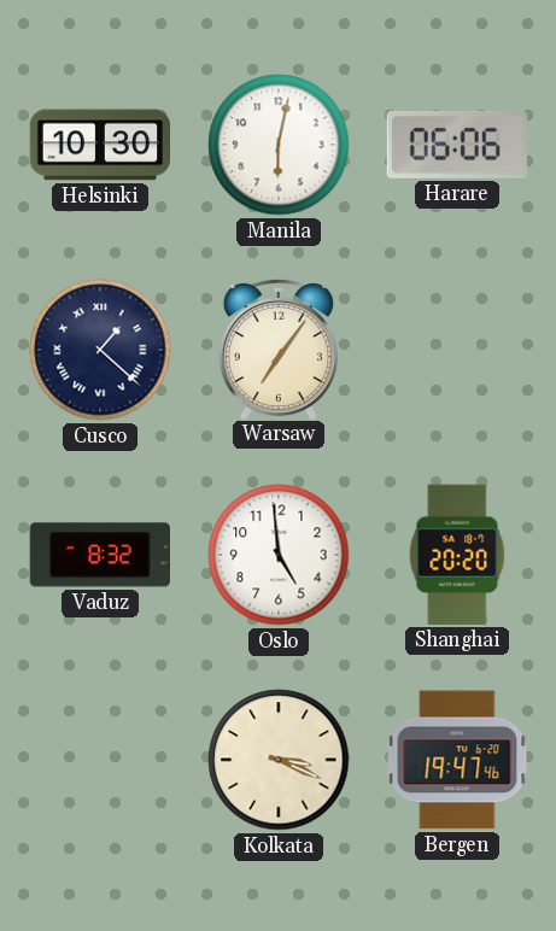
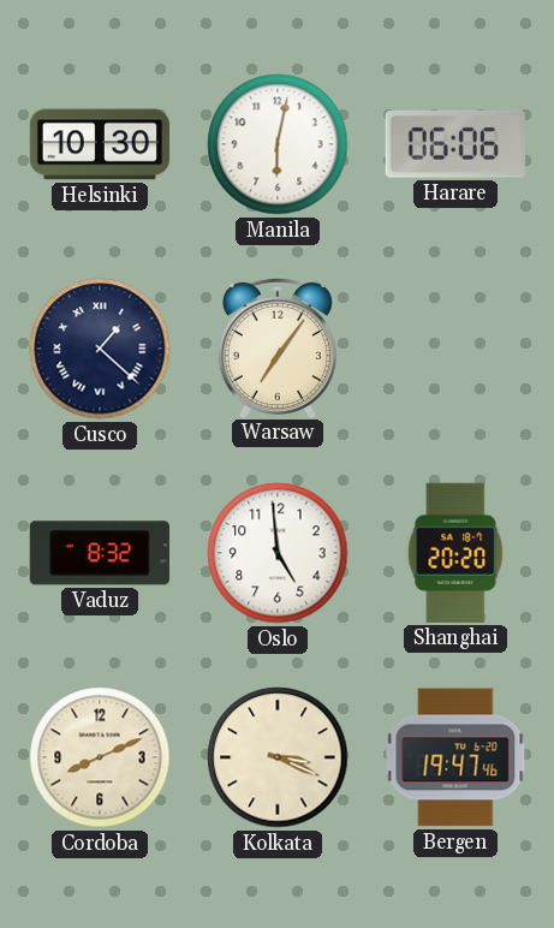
Cordoba: none -> 8:11 (100, 757)
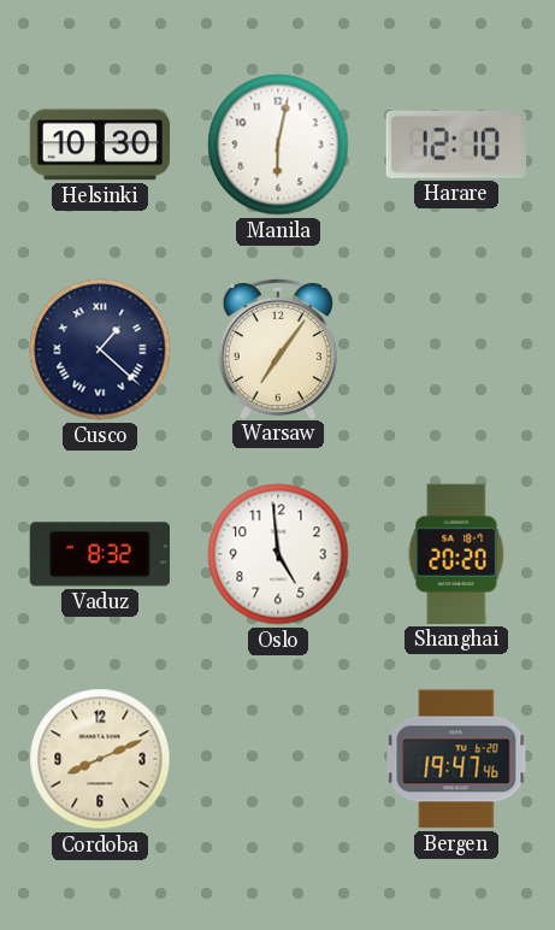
Harare: 06:06 -> 12:10 (456, 145)
Kolkata: 3:19 -> none (278, 757)
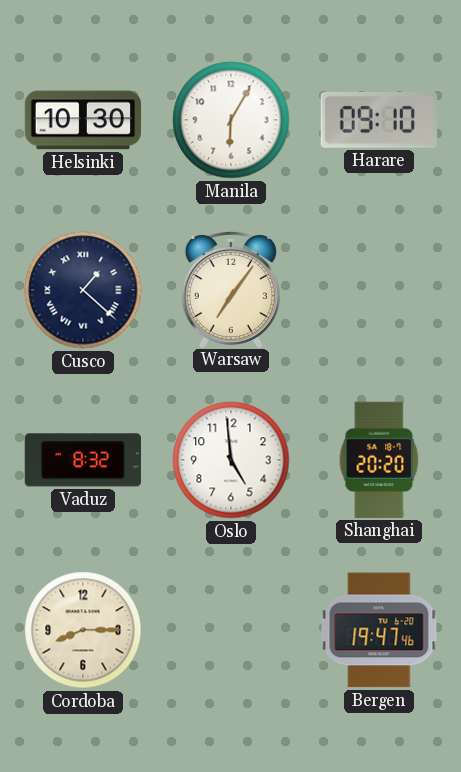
Manila: 6:02 -> 6:05 (231, 120)
Harare: 12:10 -> 09:10 (379, 120)
Cordoba: 8:11 -> 8:15 (83, 630)
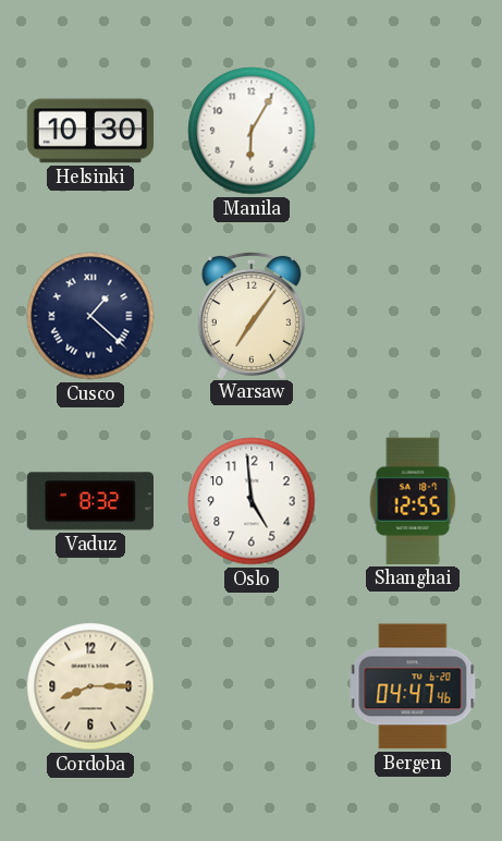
Harare: 09:10 -> none (379, 120)
Shanghai: 20:20 -> 12:55 (413, 501)
Bergen: 19:47 -> 04:47 (413, 686)
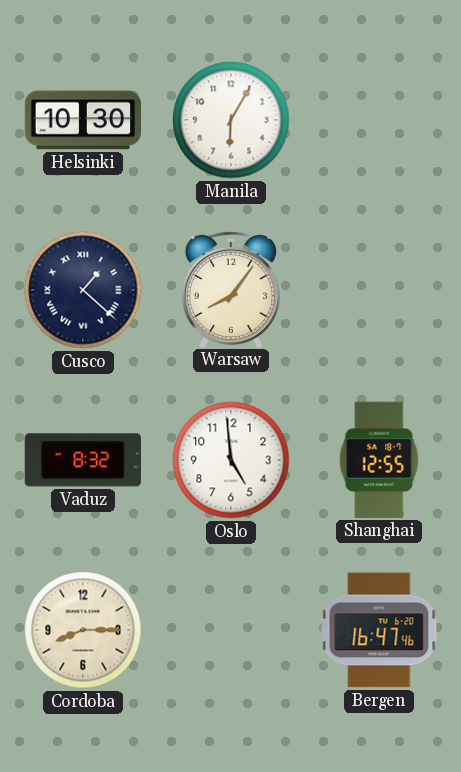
Warsaw: 7:06 -> 8:06 (231, 289)
Bergen: 04:47 -> 16:47 (379, 630)
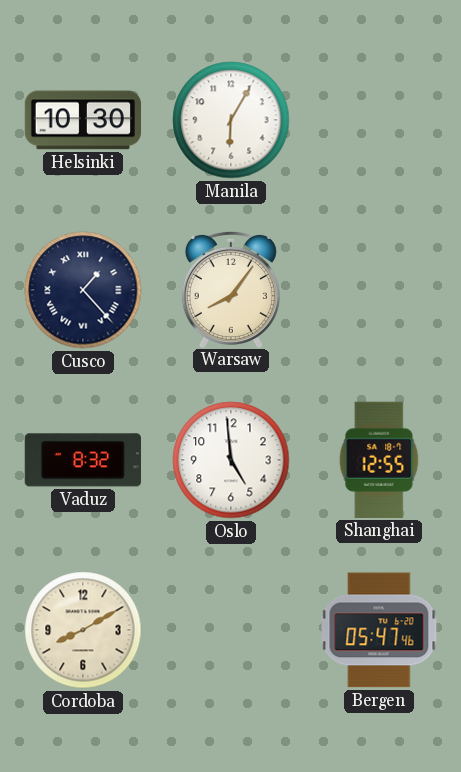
Cusco: 1:22 -> 1:23 (83, 290)
Cordoba: 8:15 -> 8:10 (83, 630)
Bergen: 16:47 -> 05:47 (379, 630)
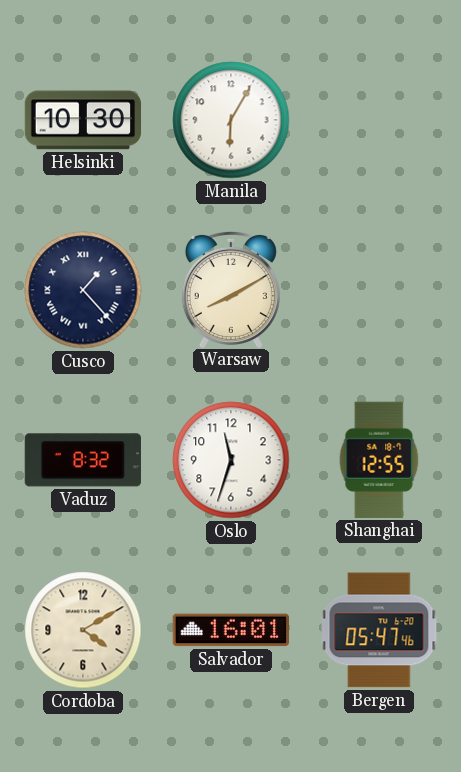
Warsaw: 8:06 -> 8:10 (231, 289)
Oslo: 4:59 -> 11:33 (231, 460)
Cordoba: 8:10 -> 4:10 (83, 630)
Salvador: none -> 16:01 (230, 630)
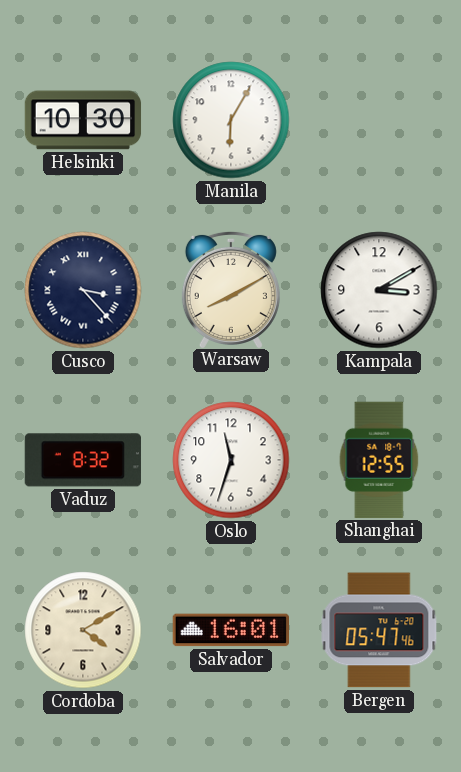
Cusco: 1:23 -> 3:23 (83, 290)
Kampala: none -> 3:10 (379, 290)
